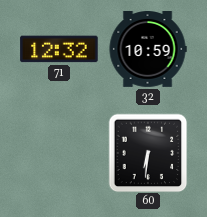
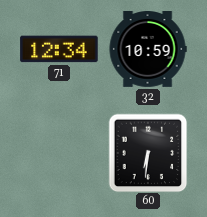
71: 12:32 -> 12:34 (59, 49)
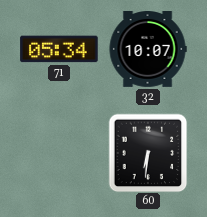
71: 12:34 -> 05:34 (59, 49)
32: 10:59 -> 10:07 (148, 50)
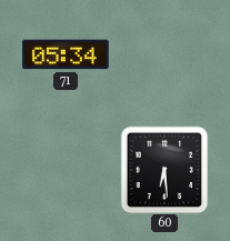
32: 10:07 -> none (148, 50)
60: 6:31 -> 6:29 (164, 170)
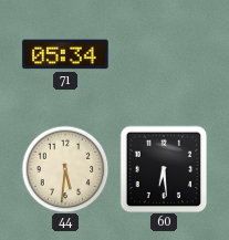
44: none -> 5:31 (65, 169)
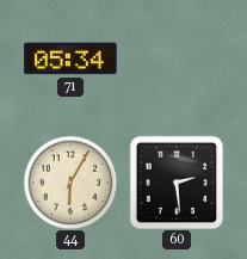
44: 5:31 -> 6:05 (70, 183)
60: 6:29 -> 2:29 (177, 183)
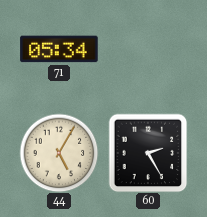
44: 6:05 -> 5:05 (59, 153)
60: 2:29 -> 2:25 (148, 153)
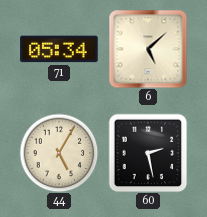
6: none -> 5:08 (148, 49)
60: 2:25 -> 2:28 (148, 153)
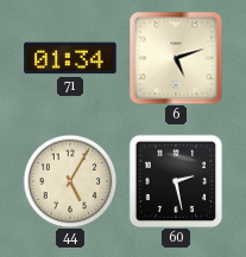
71: 05:34 -> 01:34 (70, 58)
6: 5:08 -> 5:12 (176, 58)
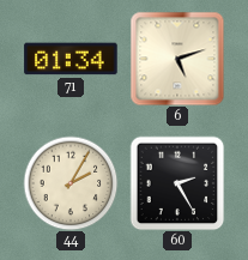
44: 5:05 -> 2:05 (71, 183)
60: 2:28 -> 2:25 (177, 183)
